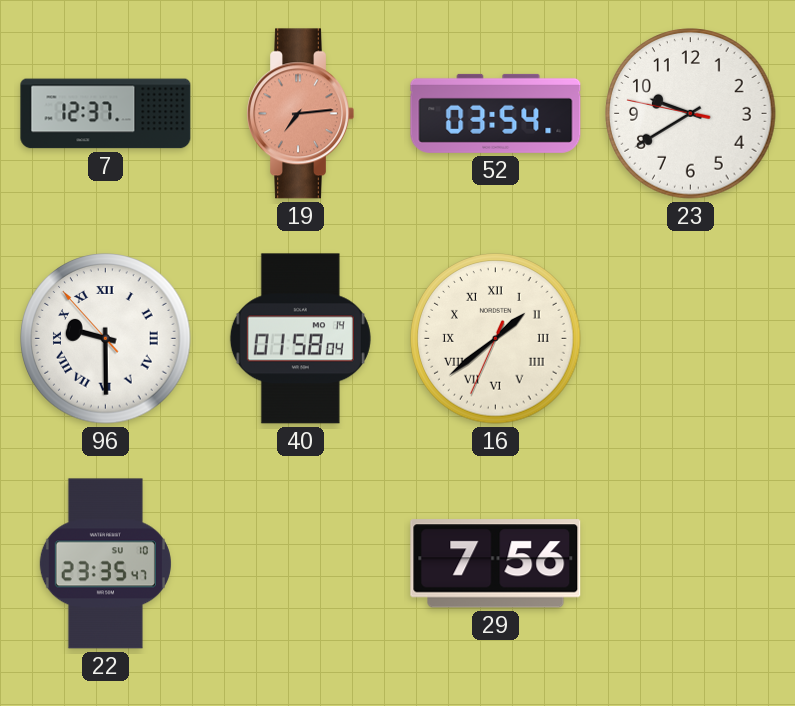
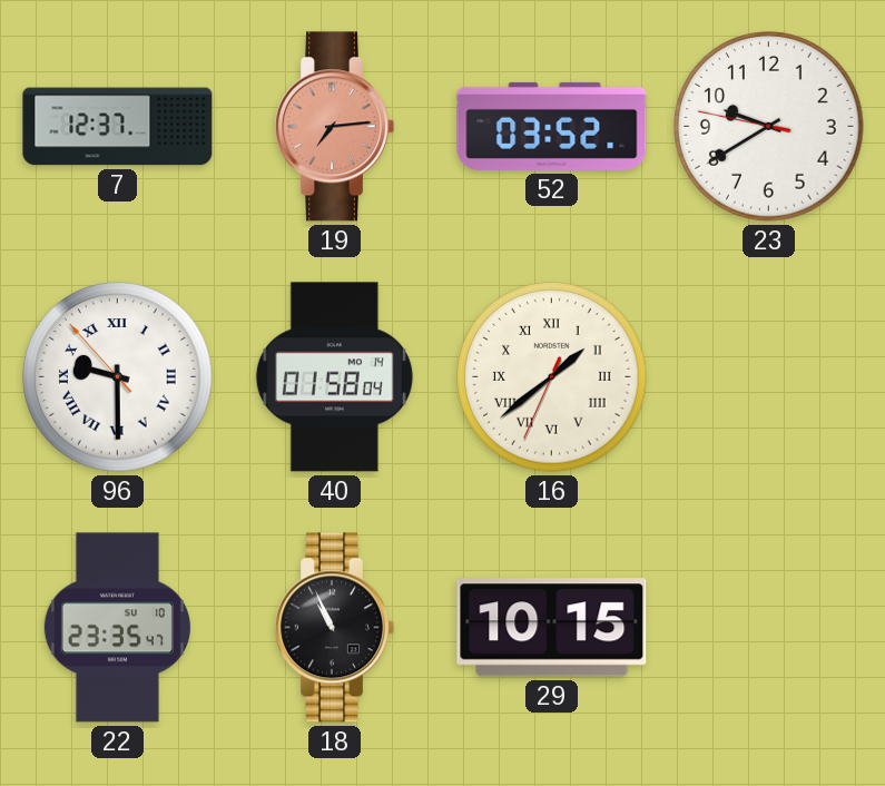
52: 03:54 -> 03:52 (552, 126)
18: none -> 10:56 (334, 628)
29: 7:56 -> 10:15 (552, 628)
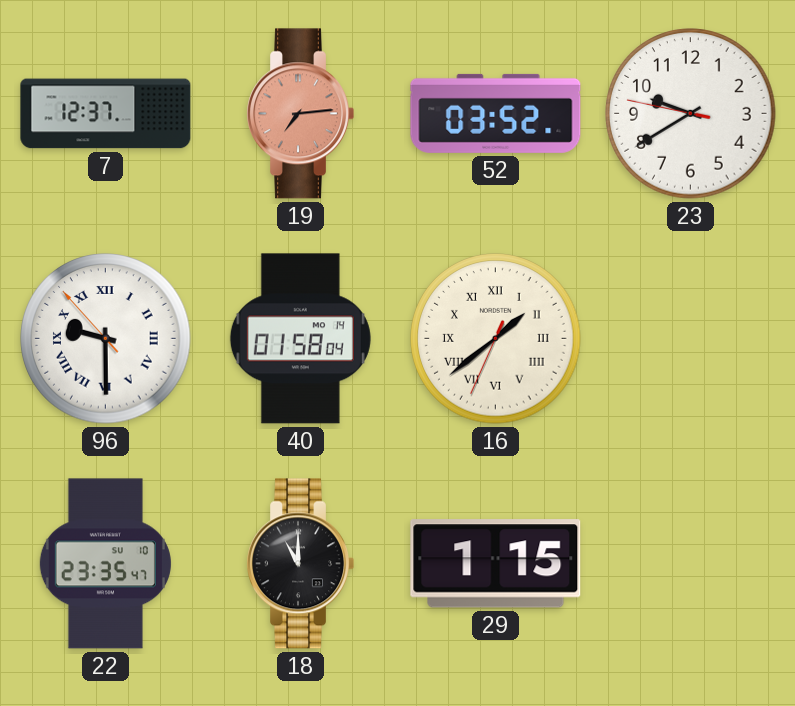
18: 10:56 -> 11:00 (300, 564)
29: 10:15 -> 1:15 (496, 564)
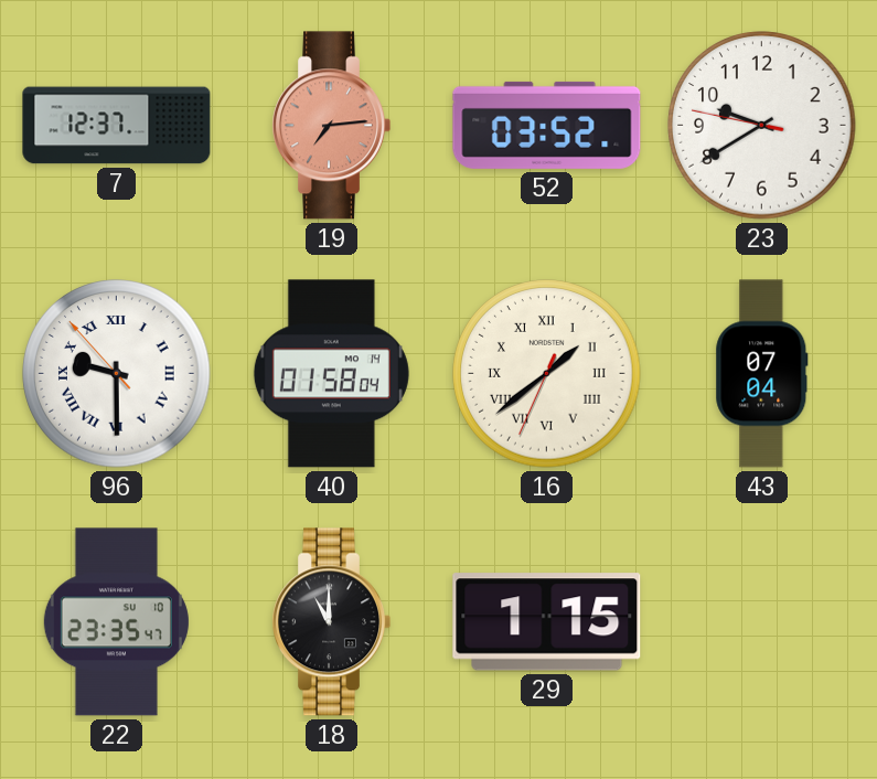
43: none -> 07:04 (762, 374)
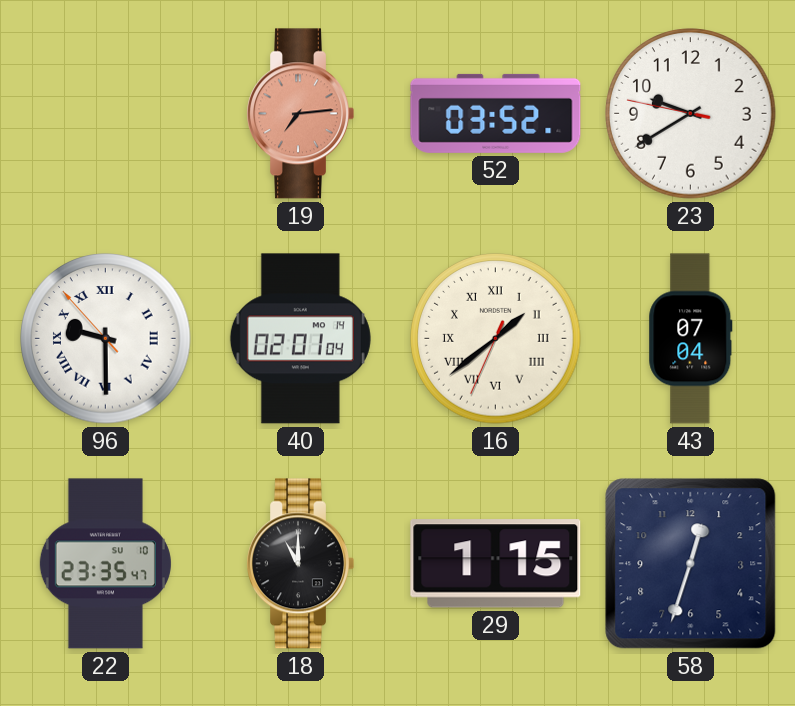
7: 12:37 -> none (117, 126)
40: 01:58 -> 02:01 (300, 339)
58: none -> 12:33 (691, 564)
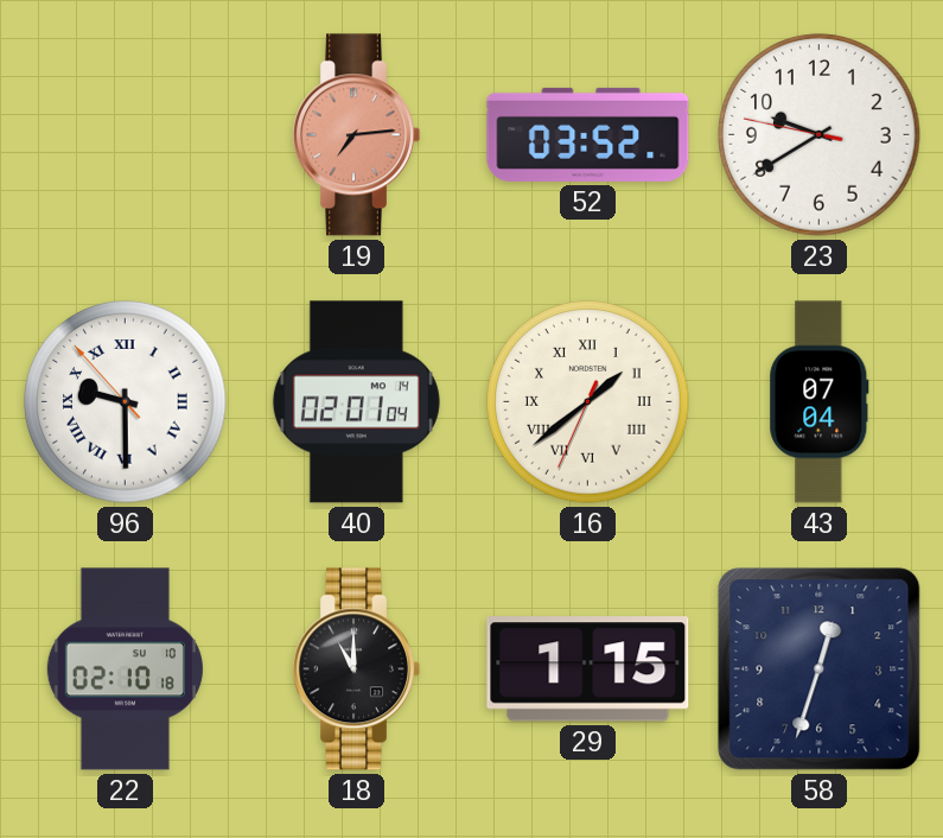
22: 23:35 -> 02:10 (125, 669)
